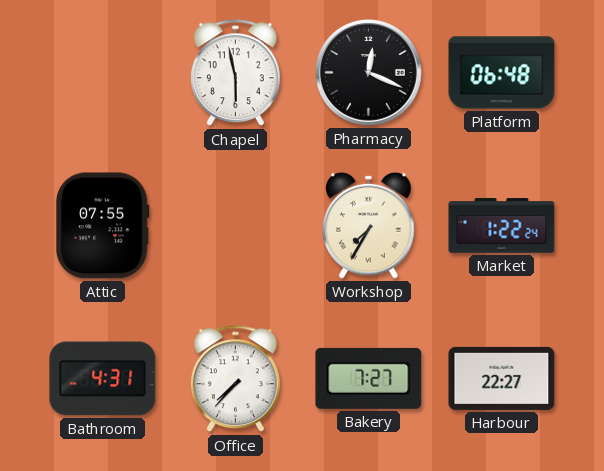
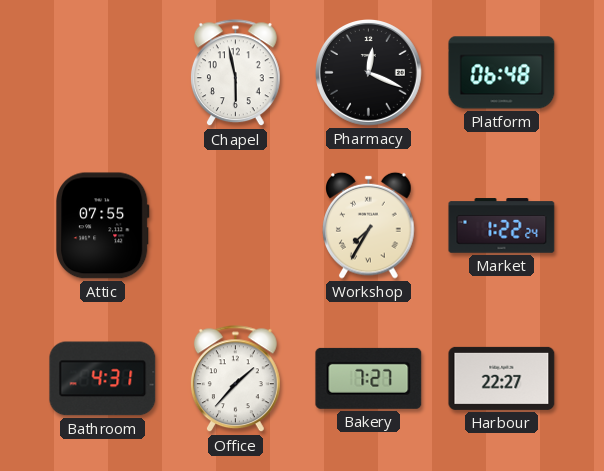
Office: 7:37 -> 1:37 (235, 379)
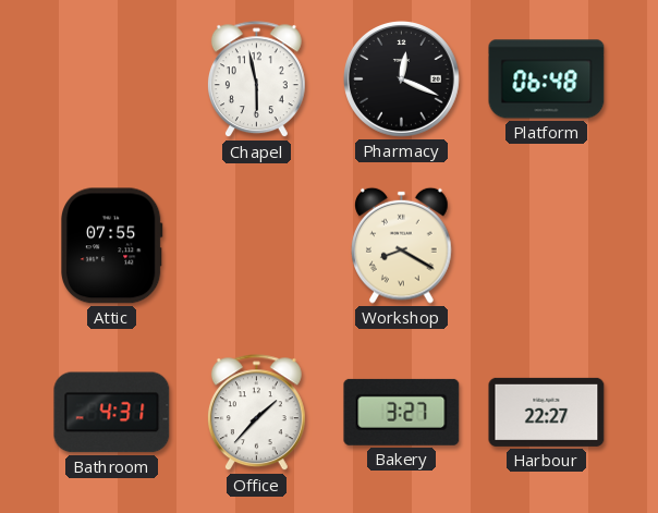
Workshop: 7:35 -> 8:20 (402, 245)
Market: 1:22 -> none (502, 226)
Bakery: 7:27 -> 3:27 (402, 412)
